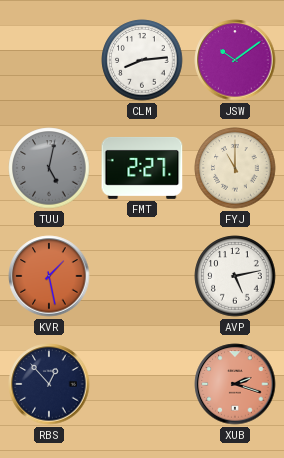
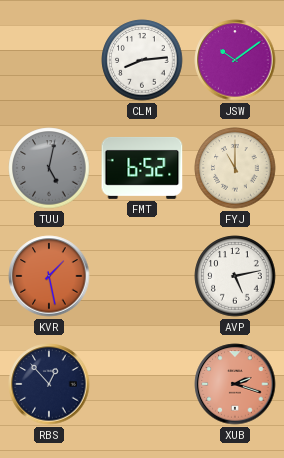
FMT: 2:27 -> 6:52 (142, 168)
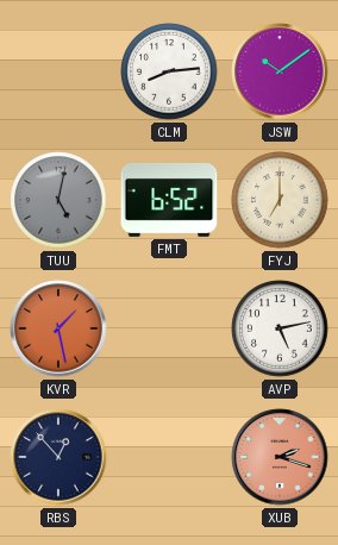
FYJ: 11:00 -> 7:00 (280, 200)
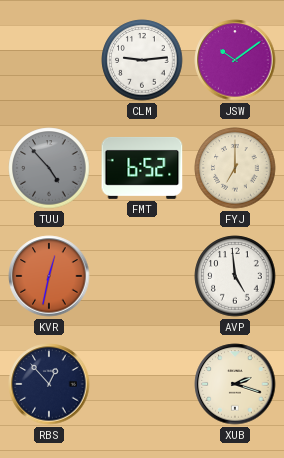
CLM: 8:14 -> 9:14 (142, 60)
TUU: 5:02 -> 4:53 (49, 168)
KVR: 1:28 -> 12:32 (49, 276)
AVP: 5:13 -> 4:59 (235, 276)
XUB dial: salmon -> cream (235, 384)
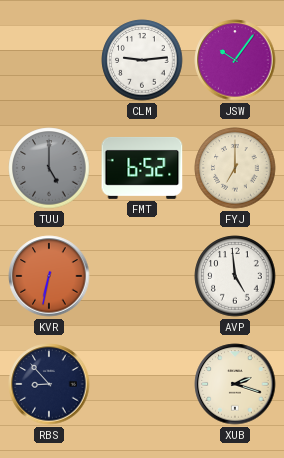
JSW: 10:09 -> 10:06 (235, 60)
TUU: 4:53 -> 5:00 (49, 168)
KVR: 12:32 -> 6:32 (49, 276)
RBS: 12:53 -> 8:53 (49, 384)
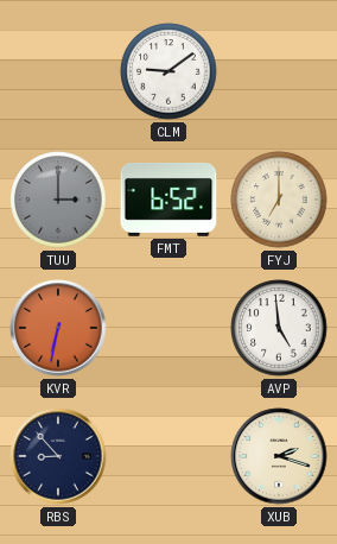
CLM: 9:14 -> 9:09 (168, 71)
JSW: 10:06 -> none (235, 60)
TUU: 5:00 -> 3:00 (58, 200)
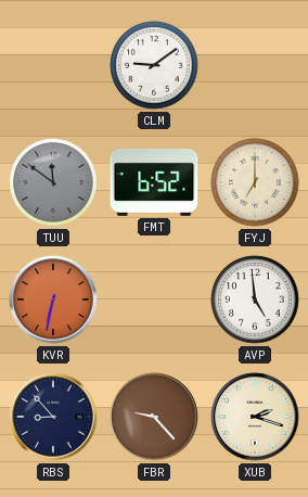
TUU: 3:00 -> 11:51 (53, 182)
FBR: none -> 9:23 (154, 417)
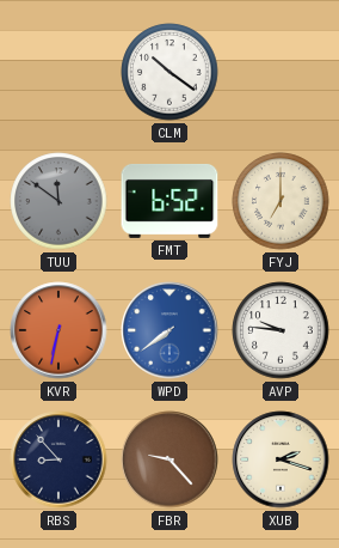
CLM: 9:09 -> 10:21 (169, 72)
WPD: none -> 7:39 (169, 330)
AVP: 4:59 -> 9:46 (281, 330)
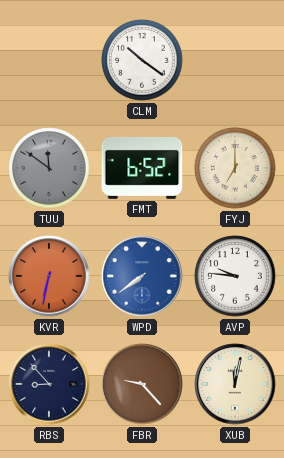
XUB: 2:18 -> 12:02 (235, 384)
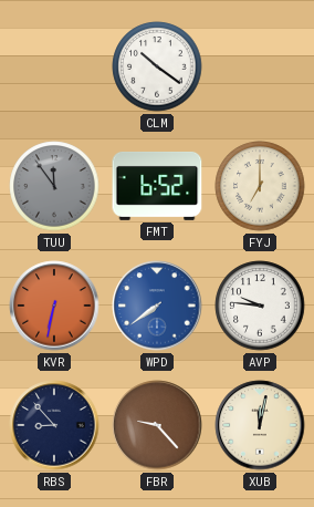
TUU: 11:51 -> 11:54 (54, 186)
